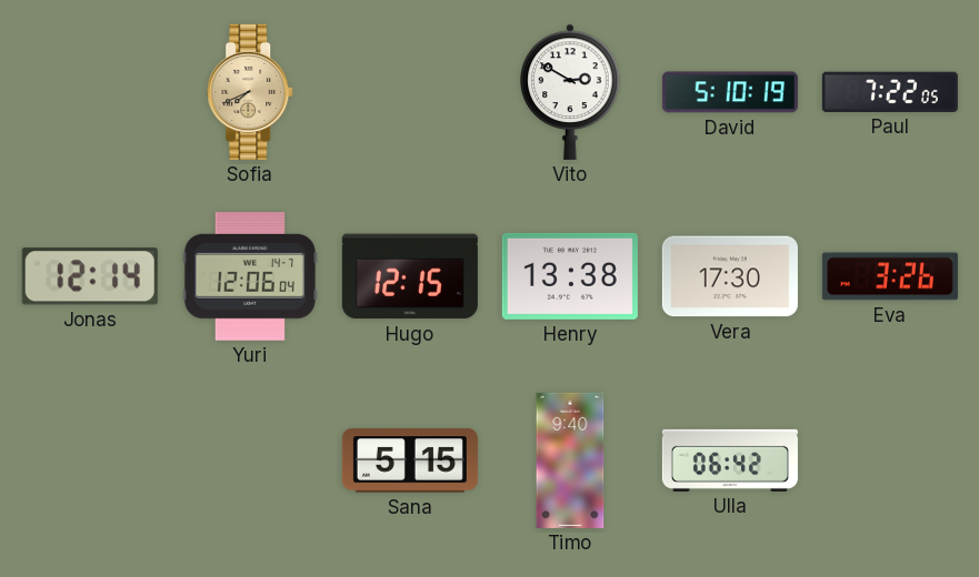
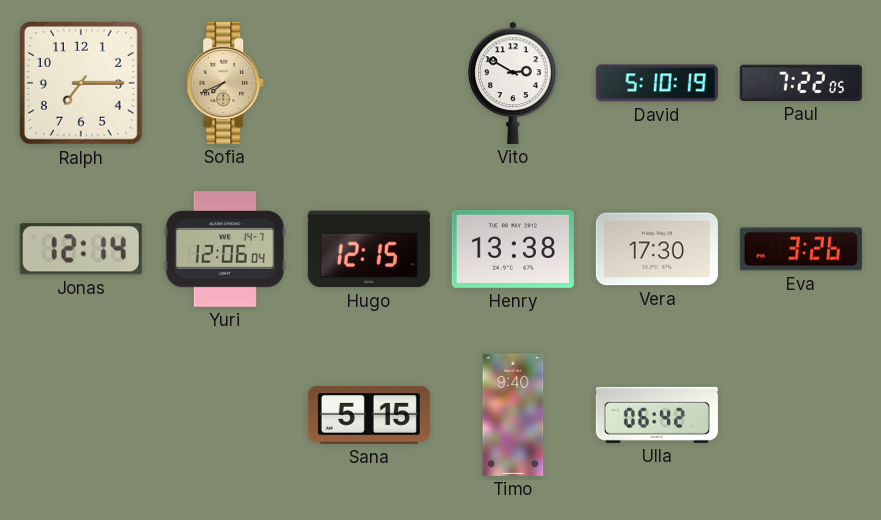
Ralph: none -> 7:15 (82, 84)
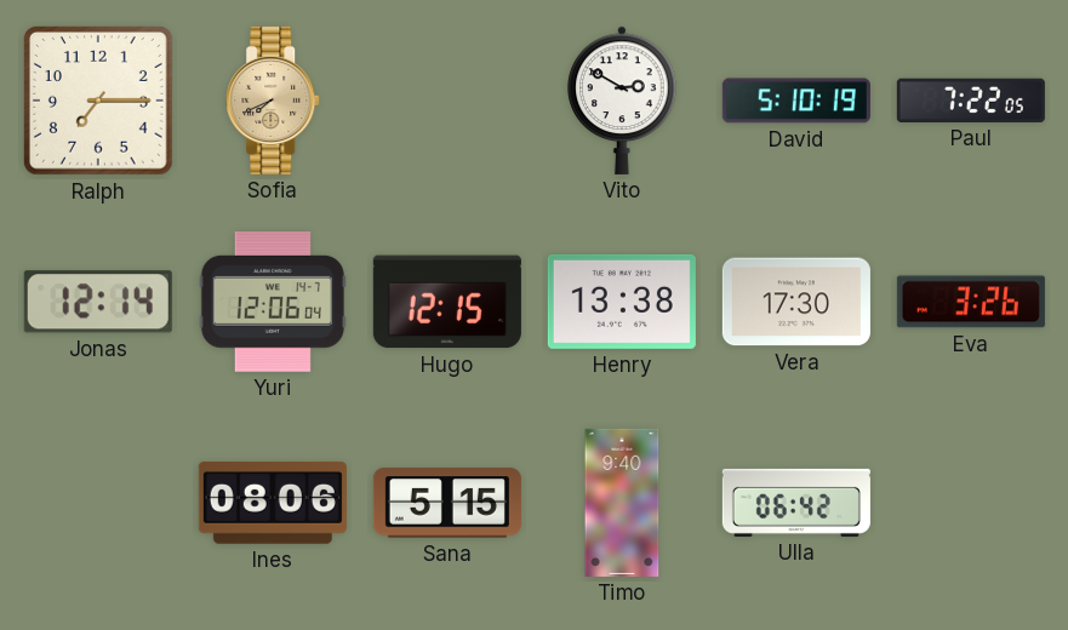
Ines: none -> 08:06 (273, 503)
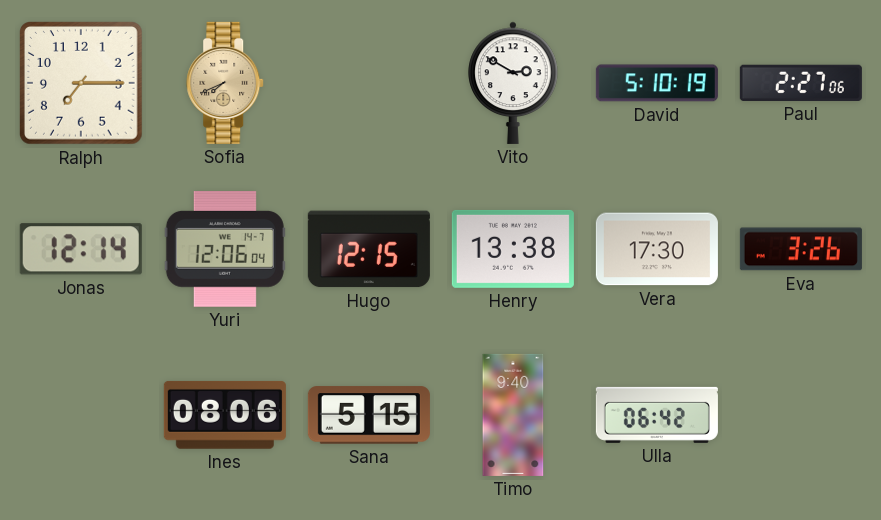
Paul: 7:22 -> 2:27 (801, 83)
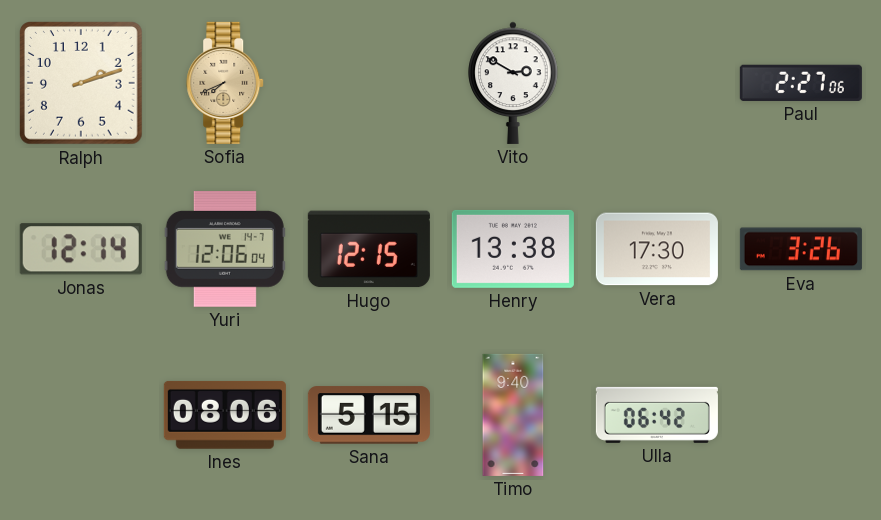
Ralph: 7:15 -> 2:12 (82, 84)
David: 5:10 -> none (657, 83)
